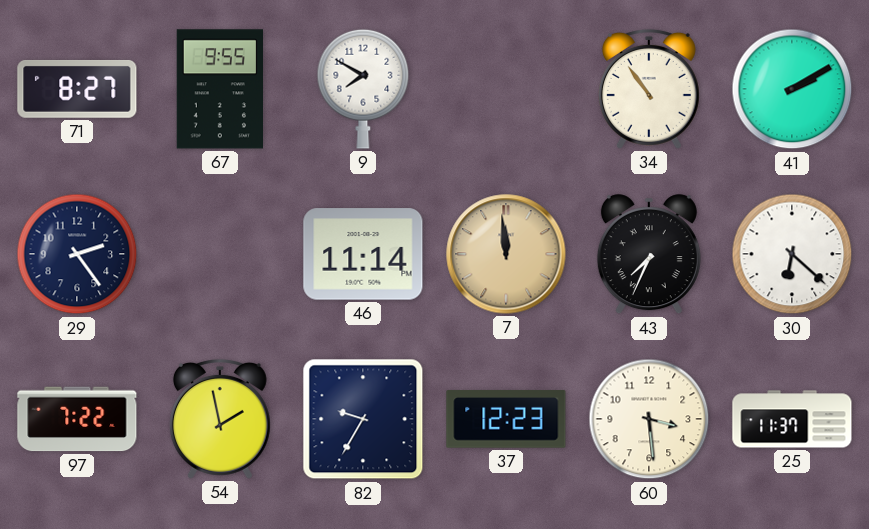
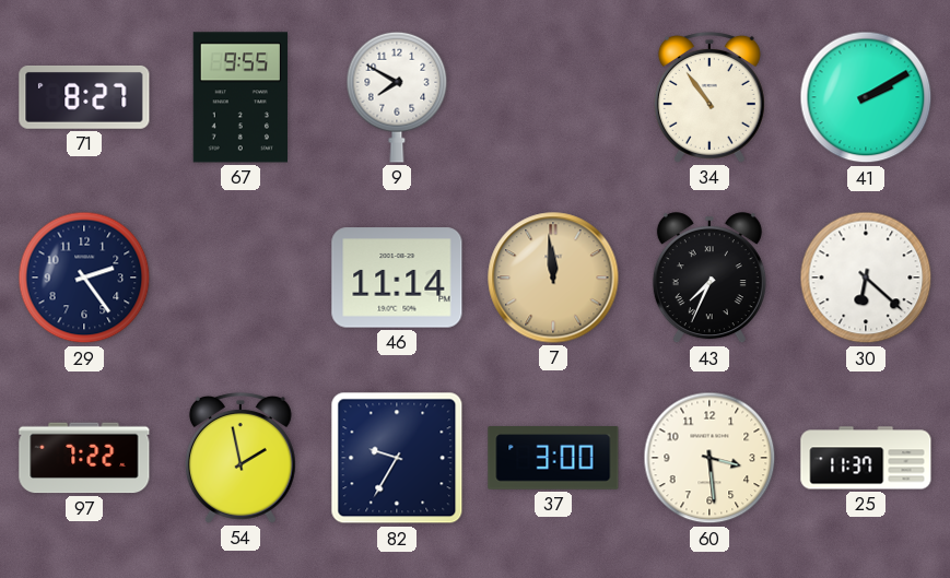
37: 12:23 -> 3:00 (553, 458)
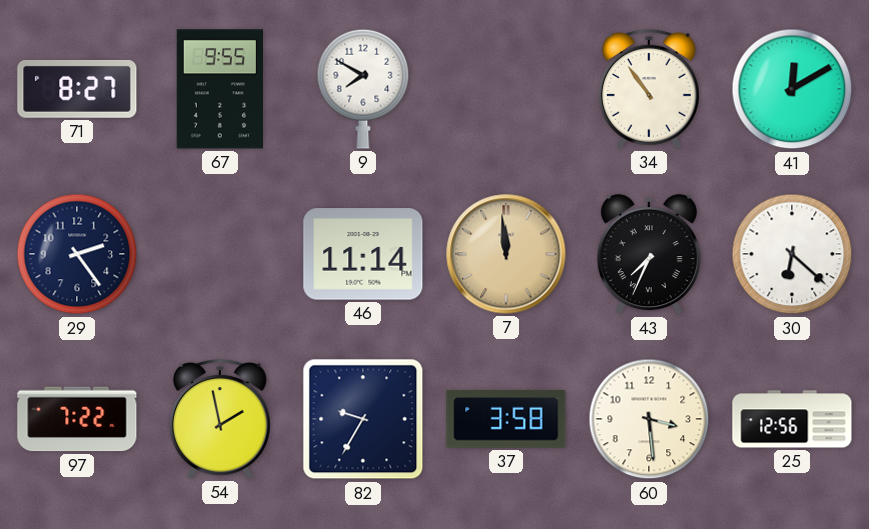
41: 2:10 -> 12:10 (792, 89)
37: 3:00 -> 3:58 (506, 419)
25: 11:37 -> 12:56 (792, 419)
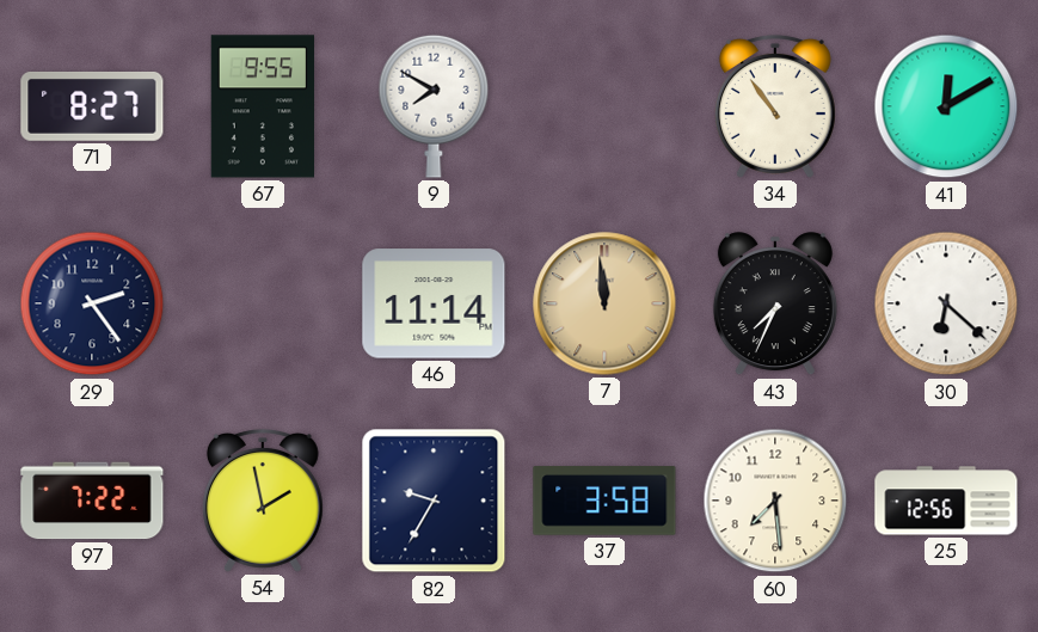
60: 3:29 -> 7:29 (775, 501)
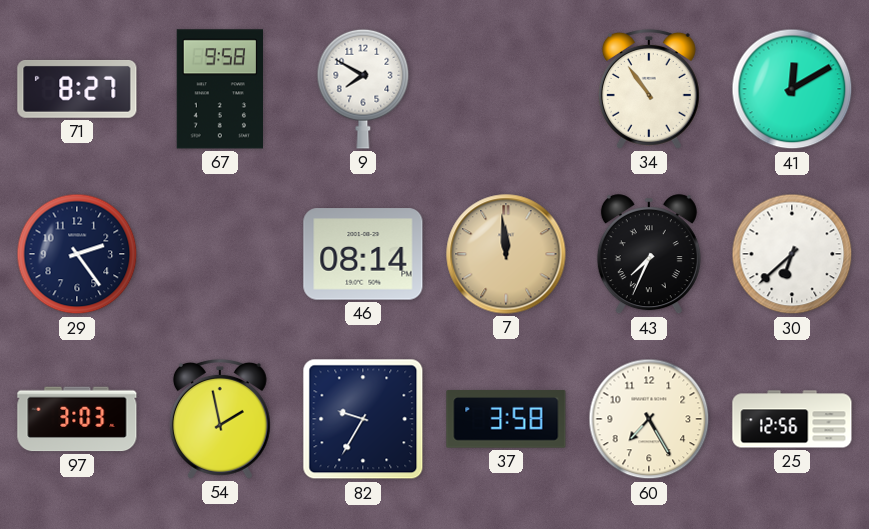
67: 9:55 -> 9:58 (219, 89)
46: 11:14 -> 08:14 (363, 254)
30: 6:22 -> 6:38 (792, 254)
97: 7:22 -> 3:03 (77, 419)
60: 7:29 -> 7:25 (649, 419)
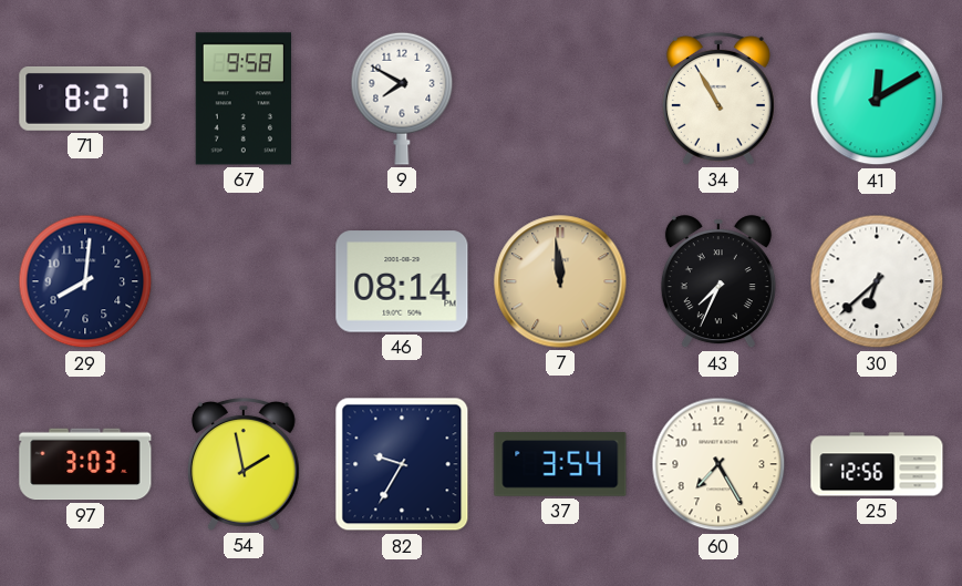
34: 10:54 -> 10:55 (718, 99)
29: 2:24 -> 8:01 (85, 281)
37: 3:58 -> 3:54 (560, 464)
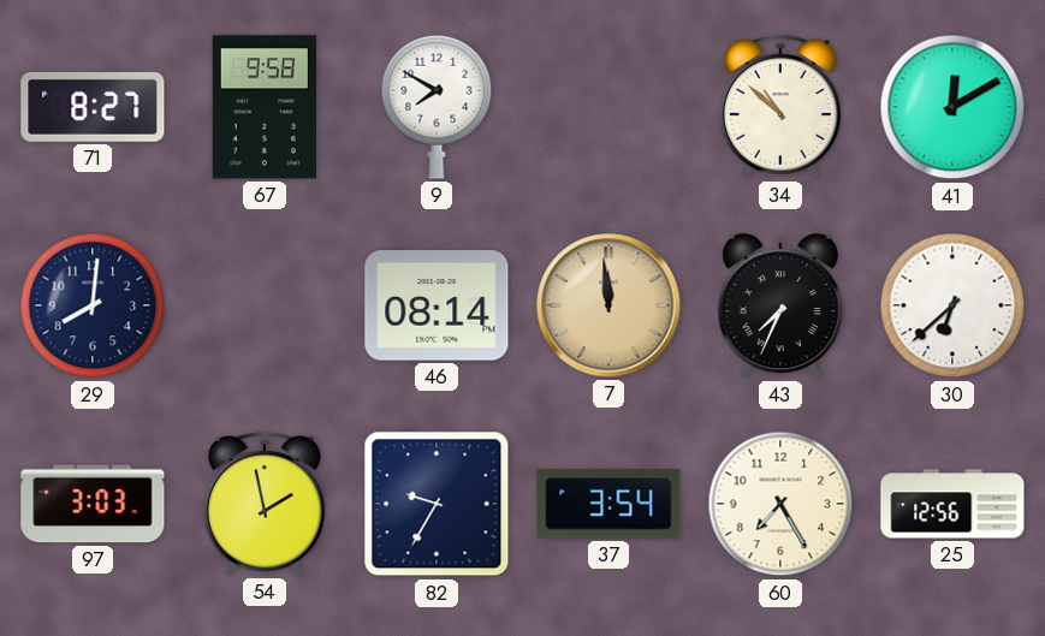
34: 10:55 -> 10:52 (780, 107)
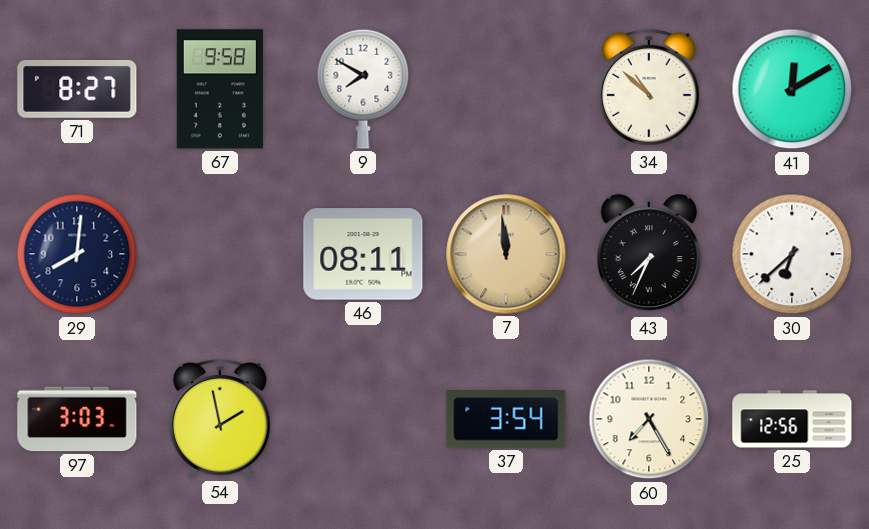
46: 08:14 -> 08:11 (363, 254)
82: 9:35 -> none (437, 504)
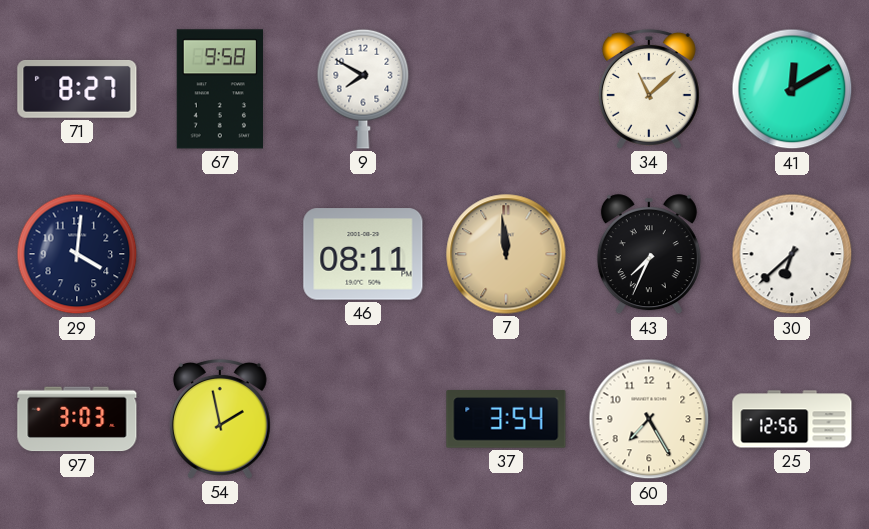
34: 10:52 -> 11:08 (649, 89)
29: 8:01 -> 4:01 (77, 254)
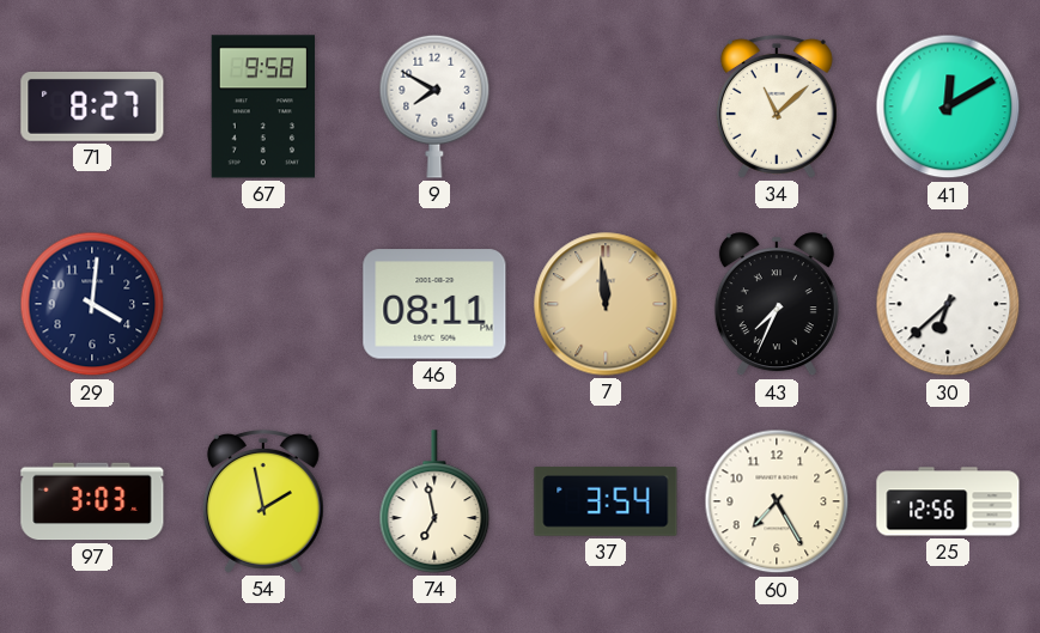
74: none -> 6:58 (434, 501)
